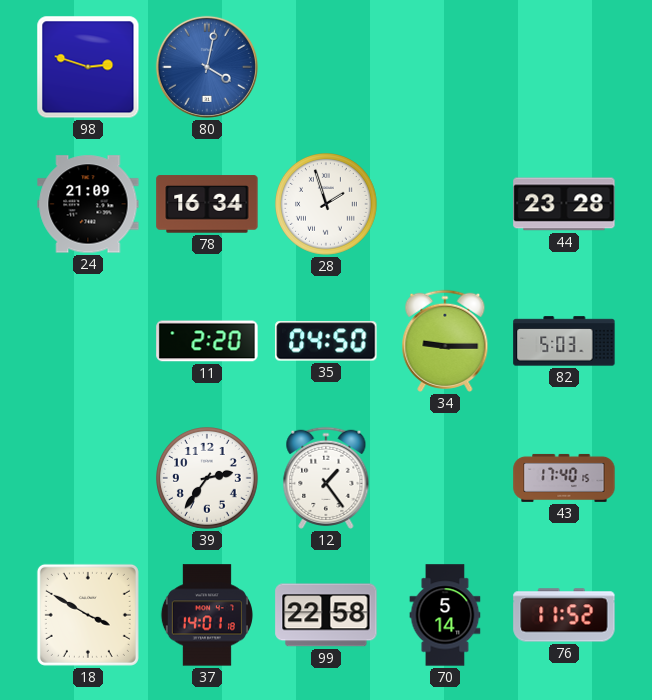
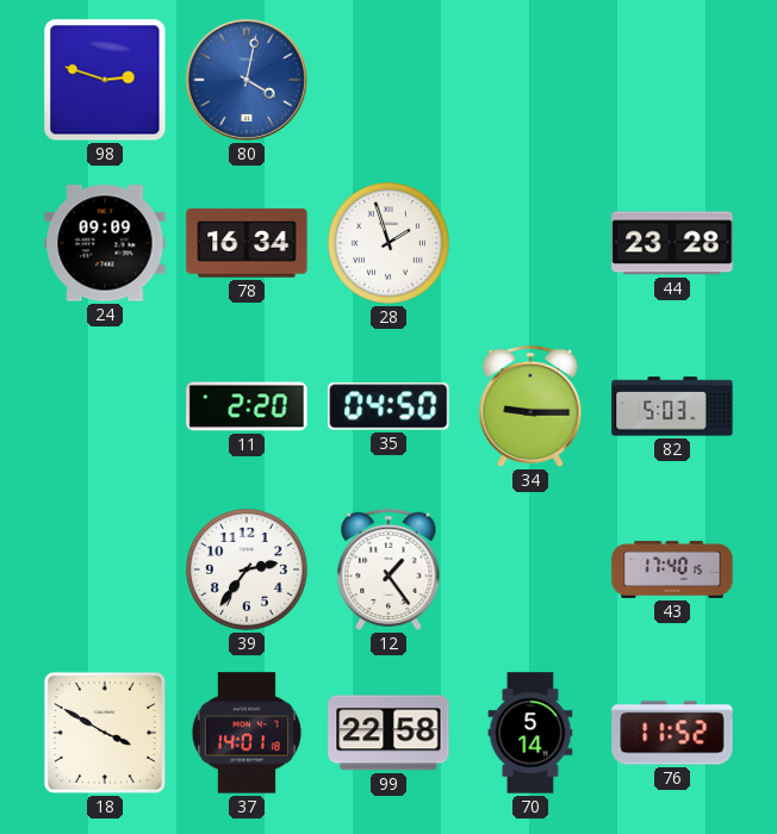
24: 21:09 -> 09:09 (105, 243)
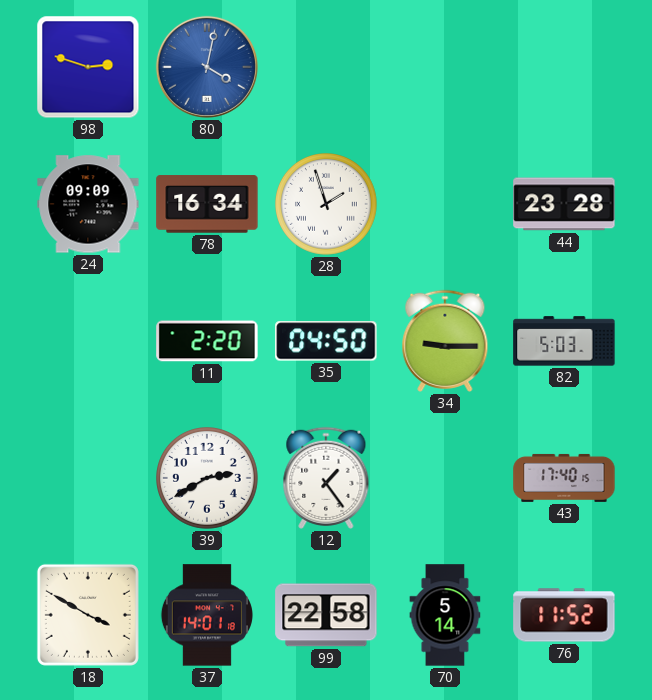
39: 2:36 -> 2:40 (208, 479)
